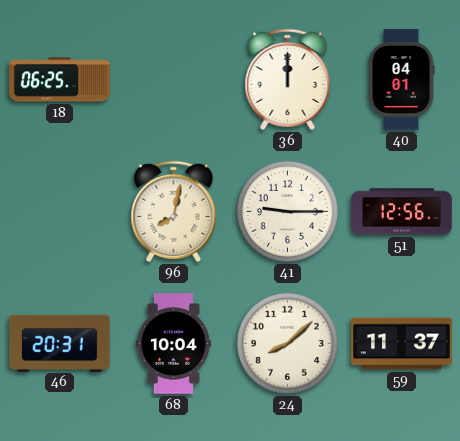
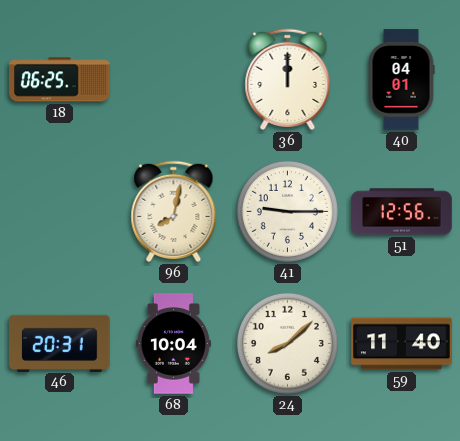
59: 11:37 -> 11:40 (402, 344)
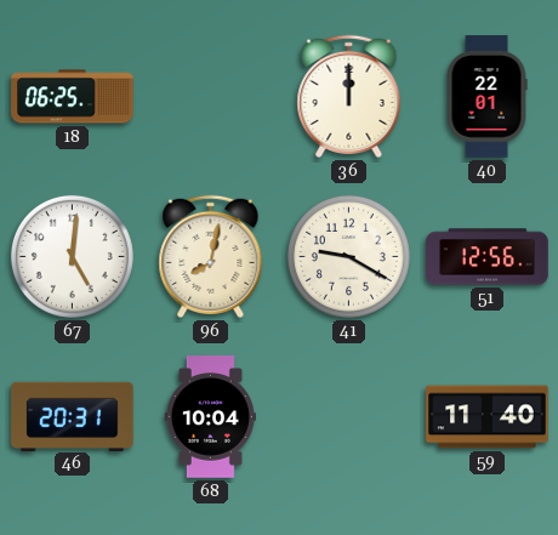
40: 04:01 -> 22:01 (486, 97)
67: none -> 5:01 (72, 256)
41: 9:15 -> 9:20 (348, 256)
24: 8:08 -> none (287, 343)
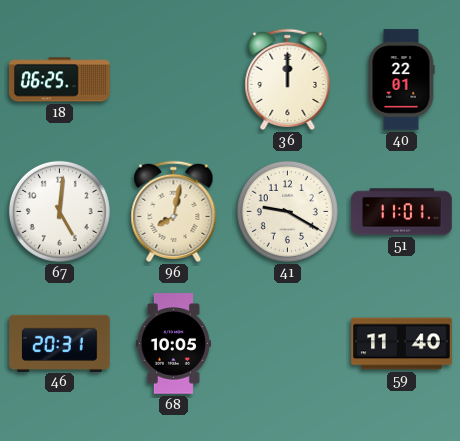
51: 12:56 -> 11:01 (402, 212)
68: 10:04 -> 10:05 (173, 344)
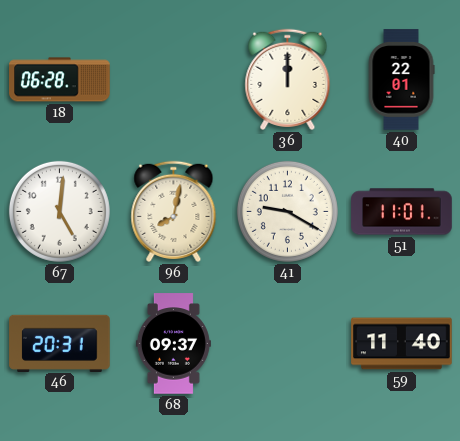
18: 06:25 -> 06:28 (60, 80)
68: 10:05 -> 09:37 (173, 344)
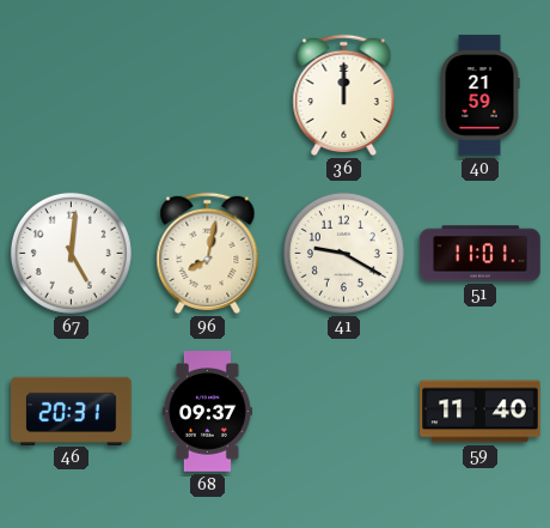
18: 06:28 -> none (60, 80)
40: 22:01 -> 21:59 (479, 96)
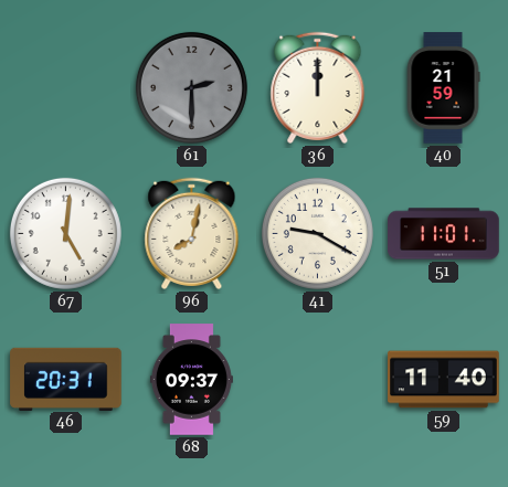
61: none -> 2:30 (191, 87)
